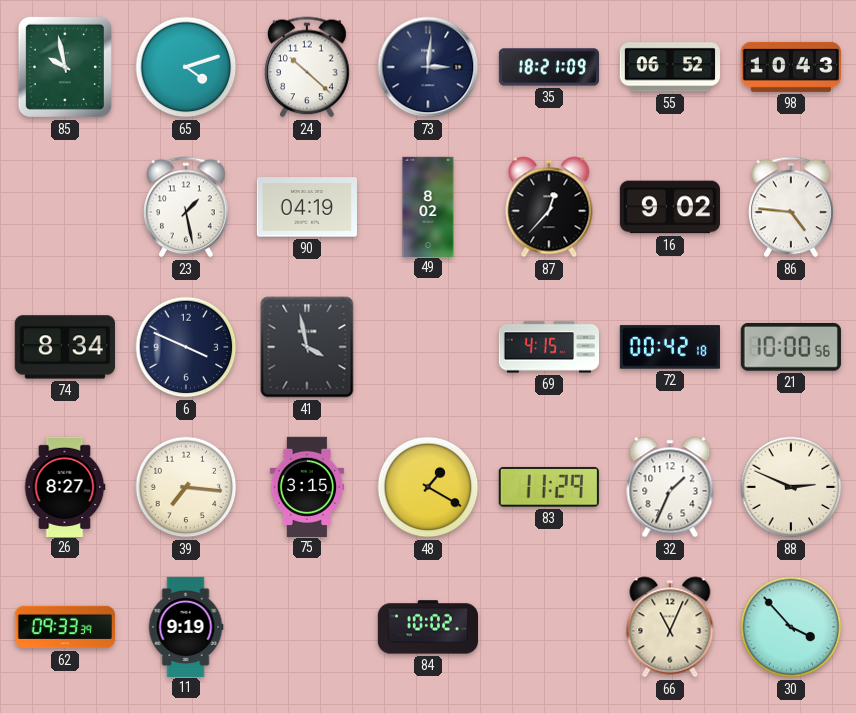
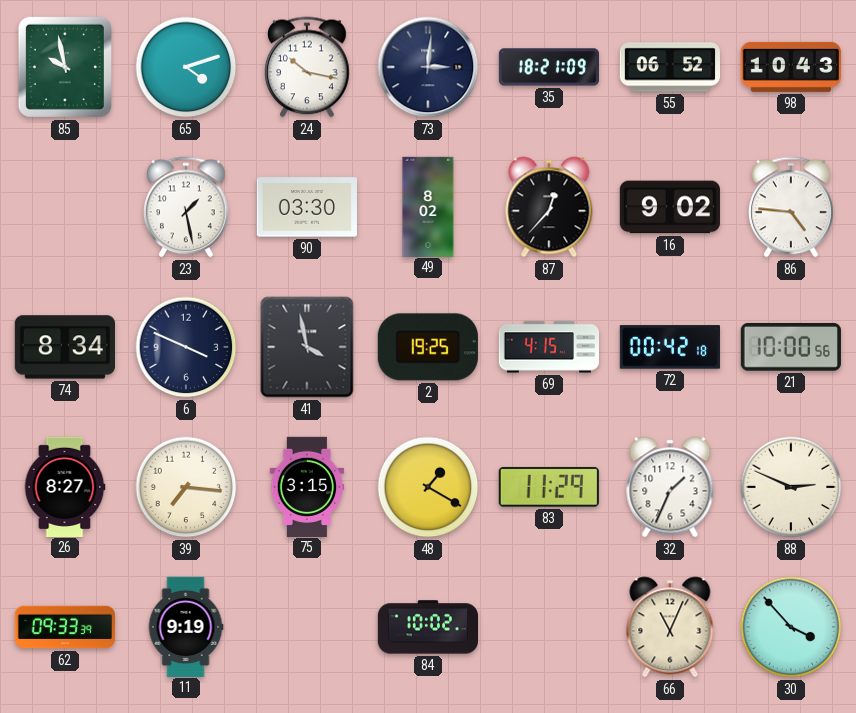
24: 10:22 -> 10:17 (307, 67)
90: 04:19 -> 03:30 (307, 207)
2: none -> 19:25 (428, 347)
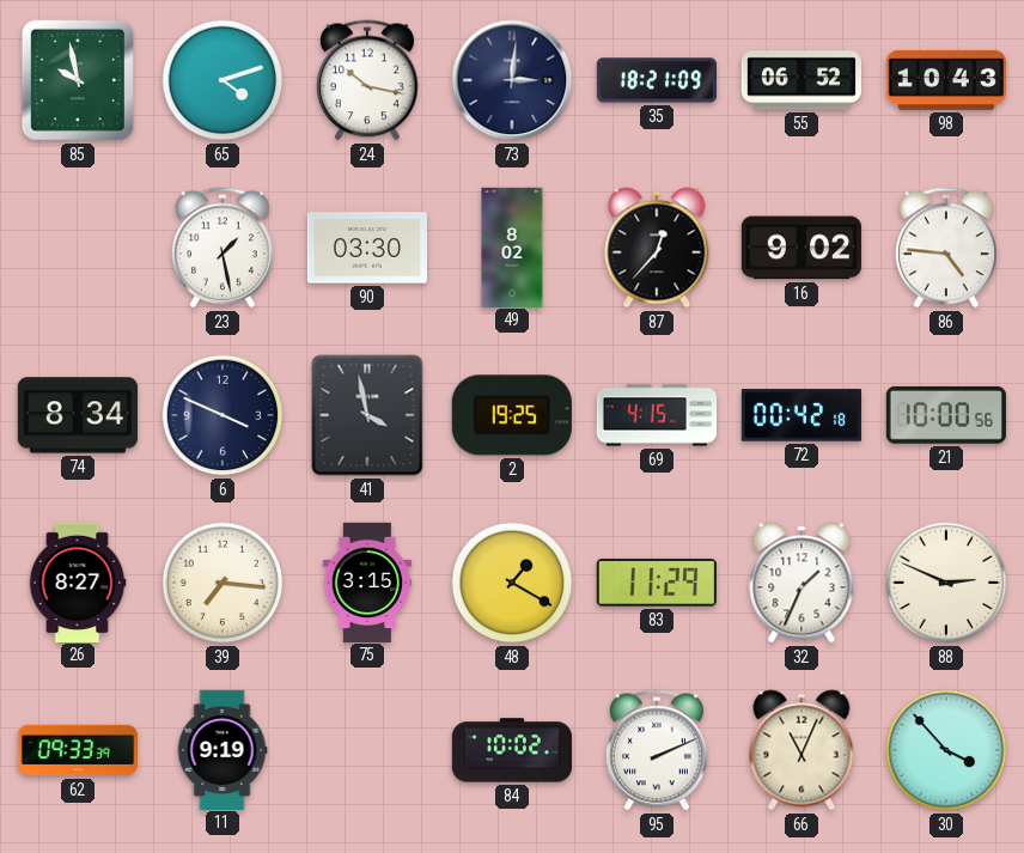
95: none -> 2:11 (657, 750)
